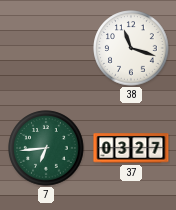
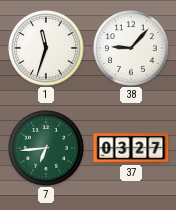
1: none -> 11:33 (46, 48)
38: 11:18 -> 9:07 (131, 48)
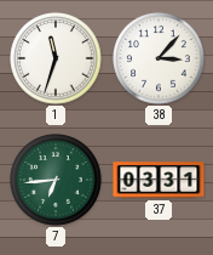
38: 9:07 -> 3:07 (159, 58)
37: 03:27 -> 03:31 (159, 180)
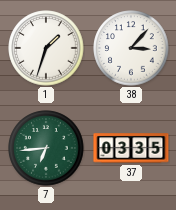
1: 11:33 -> 1:33 (46, 48)
37: 03:31 -> 03:35 (131, 148)
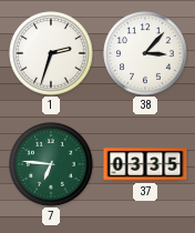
1: 1:33 -> 2:33 (51, 53)
7: 6:44 -> 6:46 (51, 164)
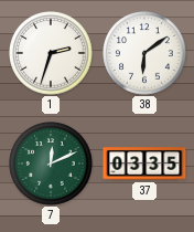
38: 3:07 -> 6:09 (144, 53)
7: 6:46 -> 12:11 (51, 164)
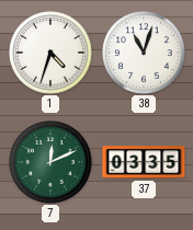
1: 2:33 -> 4:33 (50, 53)
38: 6:09 -> 11:03 (144, 53)
